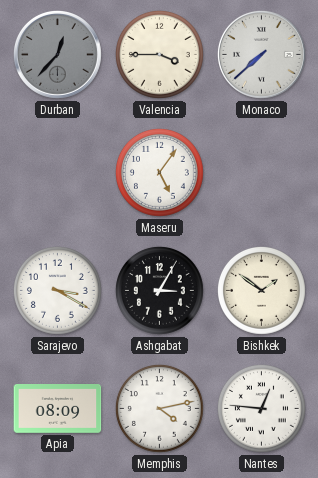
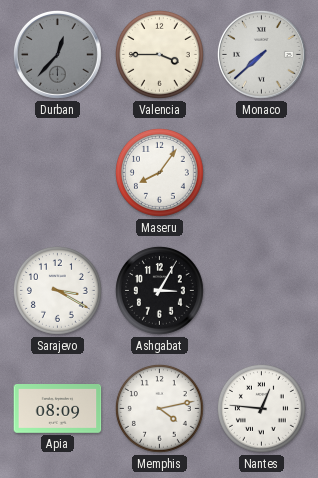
Maseru: 5:06 -> 8:06 (159, 172)
Bishkek: 1:51 -> none (261, 290)
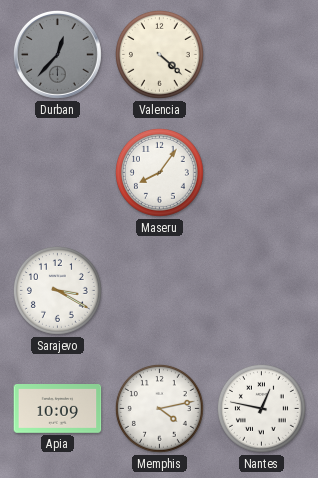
Valencia: 3:45 -> 4:22 (159, 54)
Monaco: 7:38 -> none (262, 55)
Ashgabat: 3:05 -> none (159, 290)
Apia: 08:09 -> 10:09 (58, 409)
Nantes: 12:46 -> 12:47 (261, 408)
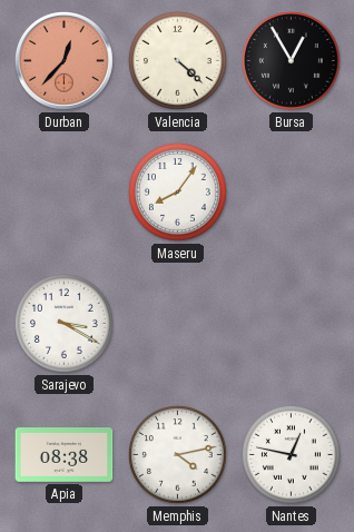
Durban dial: grey -> salmon (65, 61)
Bursa: none -> 12:55 (291, 60)
Apia: 10:09 -> 08:38 (65, 455)
